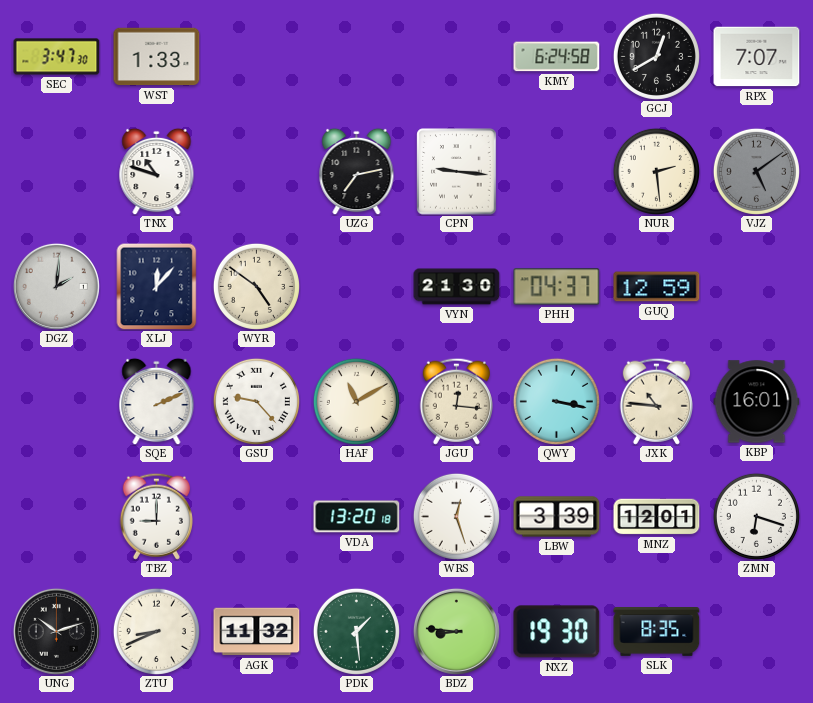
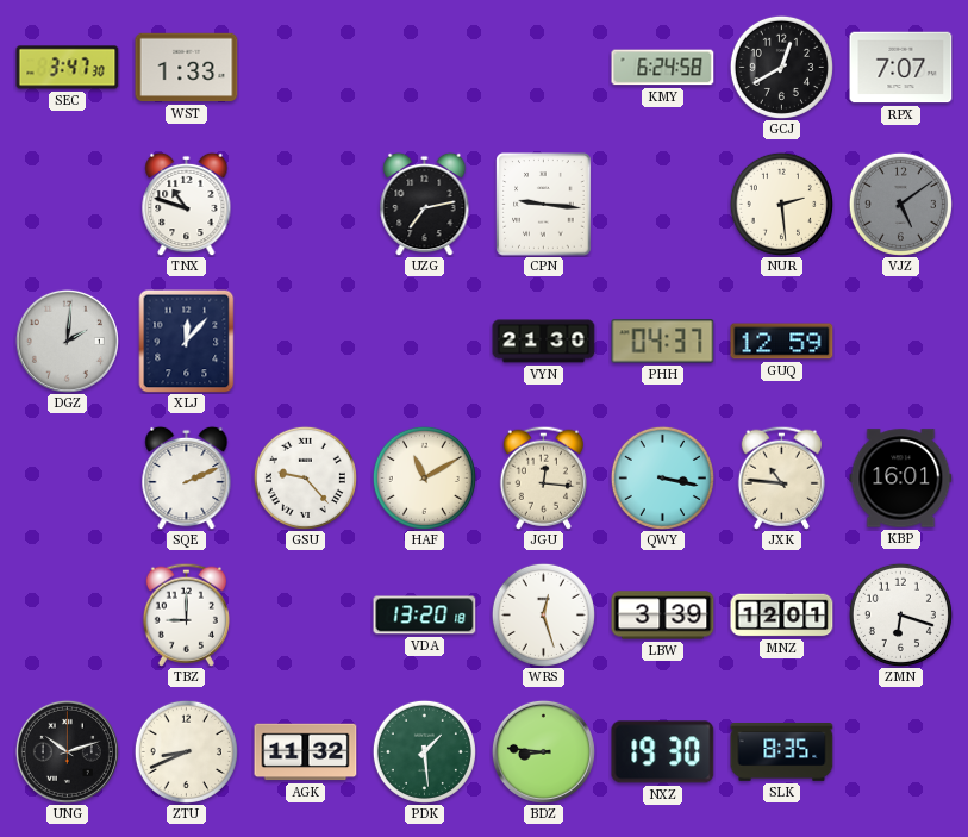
WYR: 4:51 -> none (256, 286)
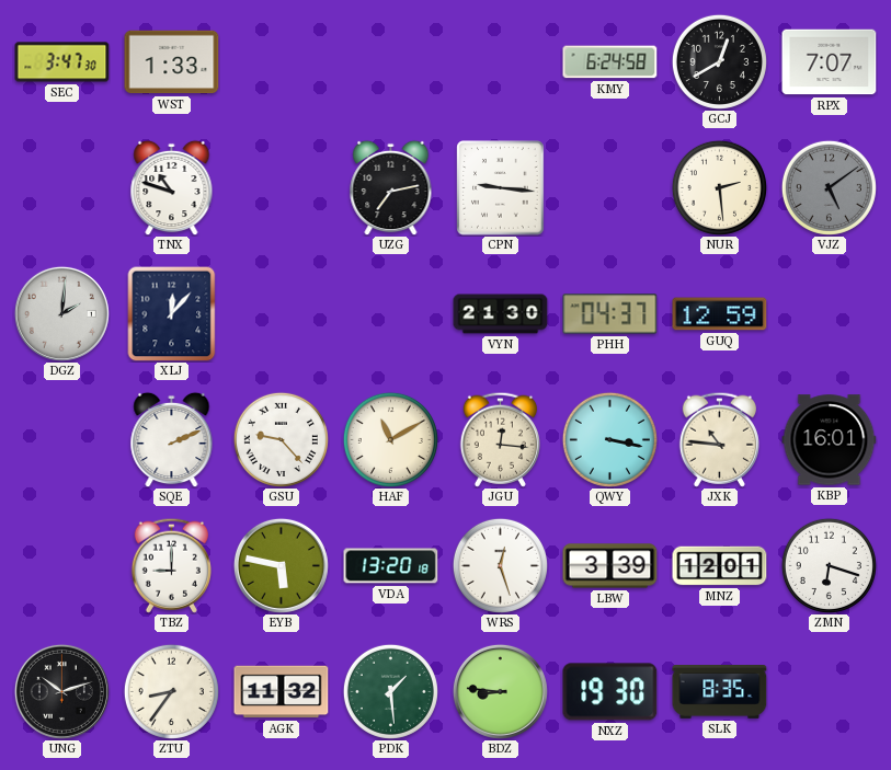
EYB: none -> 5:47 (281, 565)
ZTU: 8:41 -> 8:36 (171, 691)
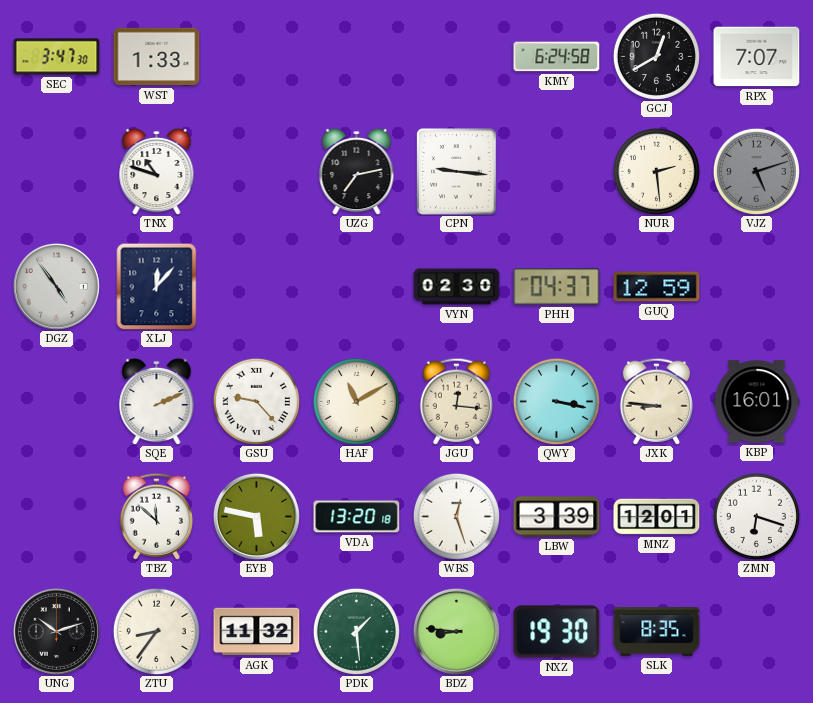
VJZ: 5:09 -> 5:12 (756, 171)
DGZ: 2:01 -> 4:54 (56, 286)
VYN: 21:30 -> 02:30 (457, 287)
JXK: 10:46 -> 8:46 (656, 401)
TBZ: 9:00 -> 11:52 (156, 516)
